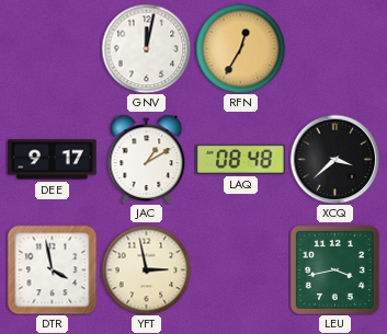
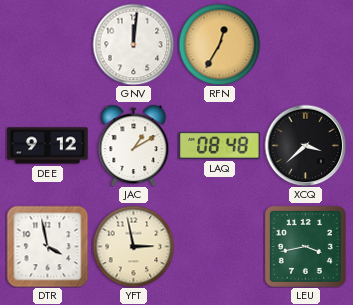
GNV: 12:02 -> 12:01 (133, 44)
DEE: 9:17 -> 9:12 (48, 146)
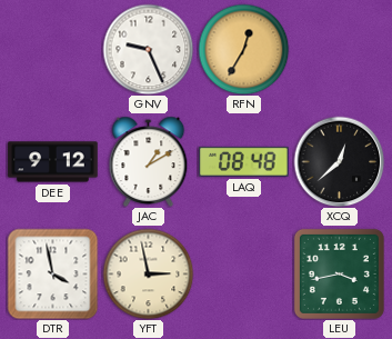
GNV: 12:01 -> 9:26 (148, 49)
XCQ: 3:38 -> 12:38 (339, 161)
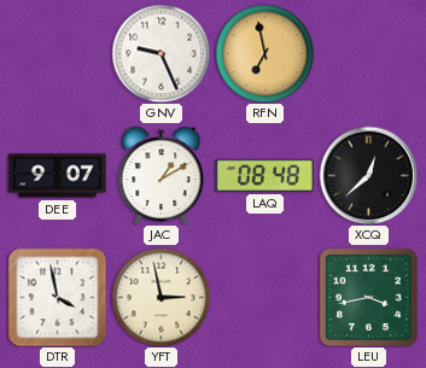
RFN: 12:35 -> 6:58 (264, 53)
DEE: 9:12 -> 9:07 (58, 176)
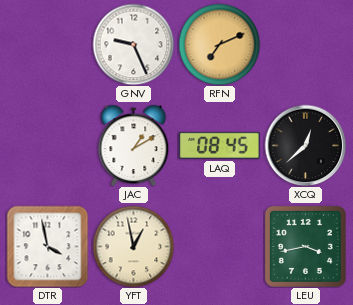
RFN: 6:58 -> 7:11 (219, 44)
DEE: 9:07 -> none (58, 176)
LAQ: 08:48 -> 08:45 (220, 145)
YFT: 2:58 -> 12:58 (133, 246)
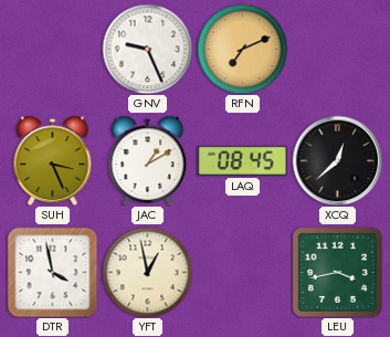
SUH: none -> 3:26 (53, 160)
